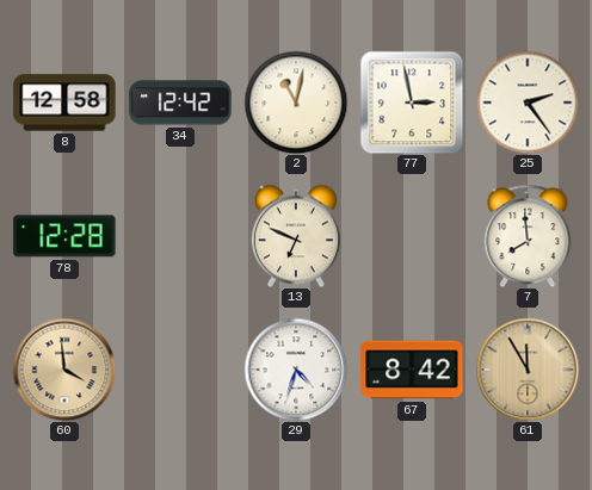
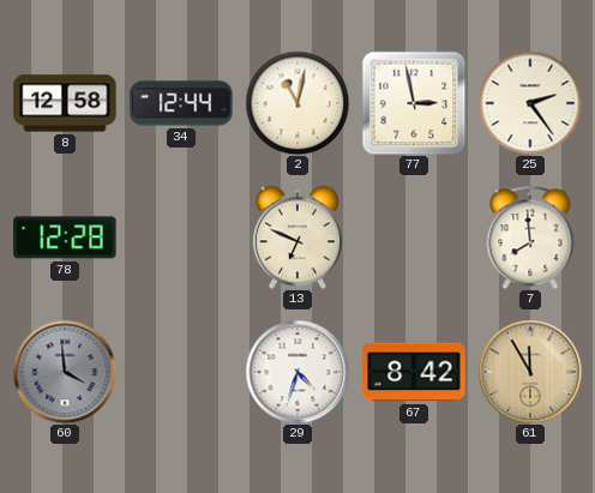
34: 12:42 -> 12:44 (181, 103)
60 dial: champagne -> grey (65, 372)
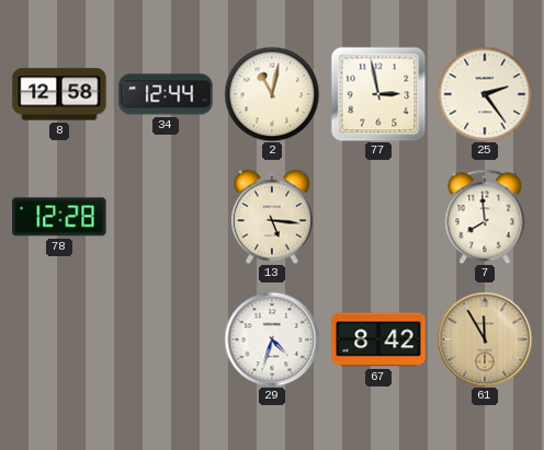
13: 6:49 -> 5:16 (272, 217)
60: 3:59 -> none (65, 372)
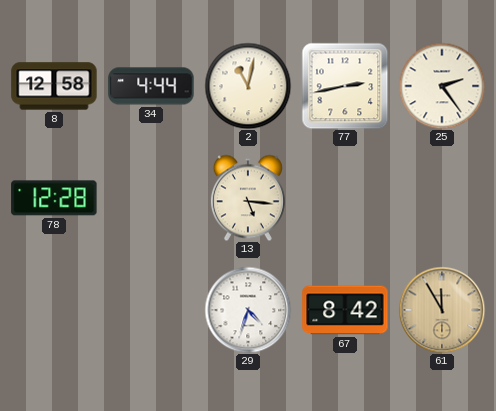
34: 12:44 -> 4:44 (151, 86)
77: 2:58 -> 2:43 (345, 86)
7: 7:59 -> none (485, 217)
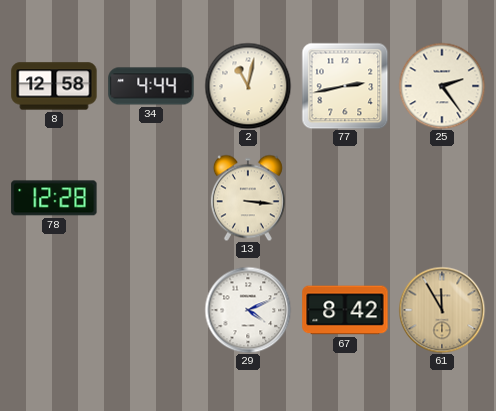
13: 5:16 -> 3:16 (248, 198)
29: 4:33 -> 4:11 (248, 310)
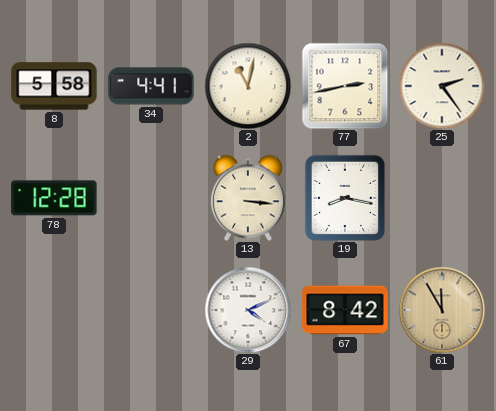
8: 12:58 -> 5:58 (54, 86)
34: 4:44 -> 4:41 (151, 86)
19: none -> 8:17 (345, 198)
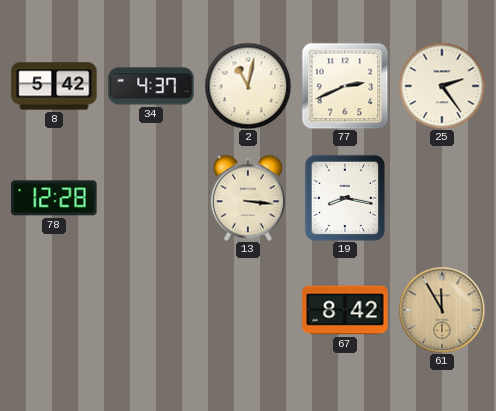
8: 5:58 -> 5:42 (54, 86)
34: 4:41 -> 4:37 (151, 86)
77: 2:43 -> 2:41 (345, 86)
29: 4:11 -> none (248, 310)
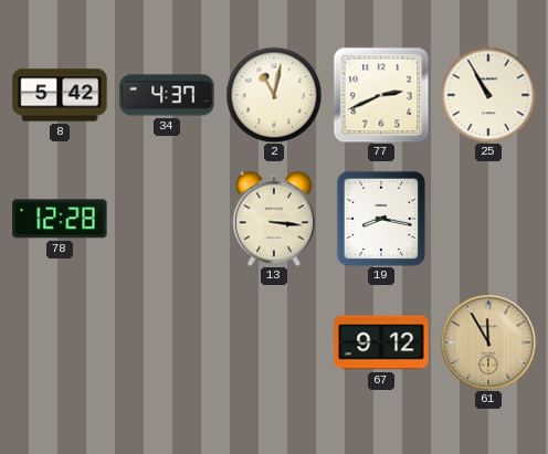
25: 2:24 -> 10:55 (488, 95)
67: 8:42 -> 9:12 (381, 342)
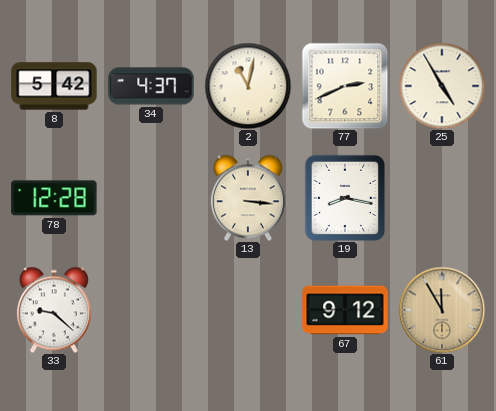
25: 10:55 -> 4:55 (442, 86)
33: none -> 9:22 (54, 310)
